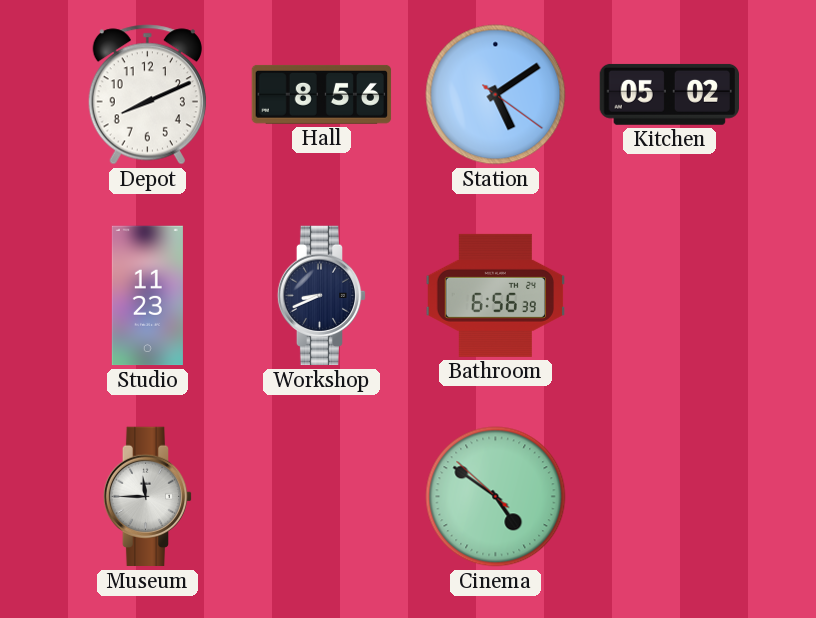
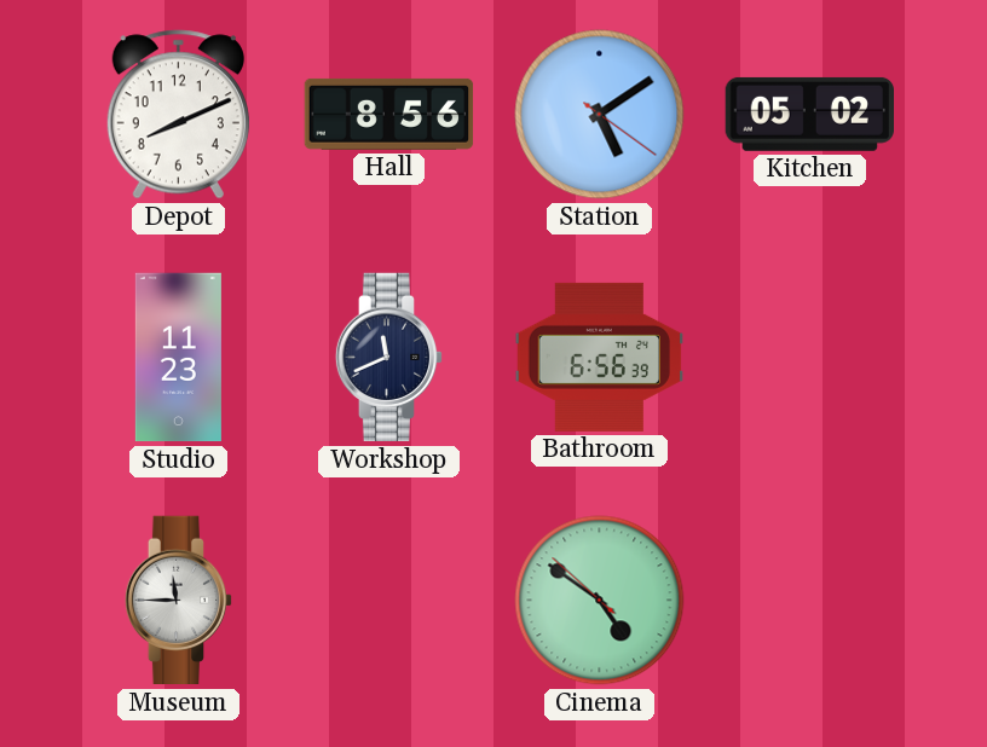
Workshop: 8:41 -> 11:41 (389, 358)
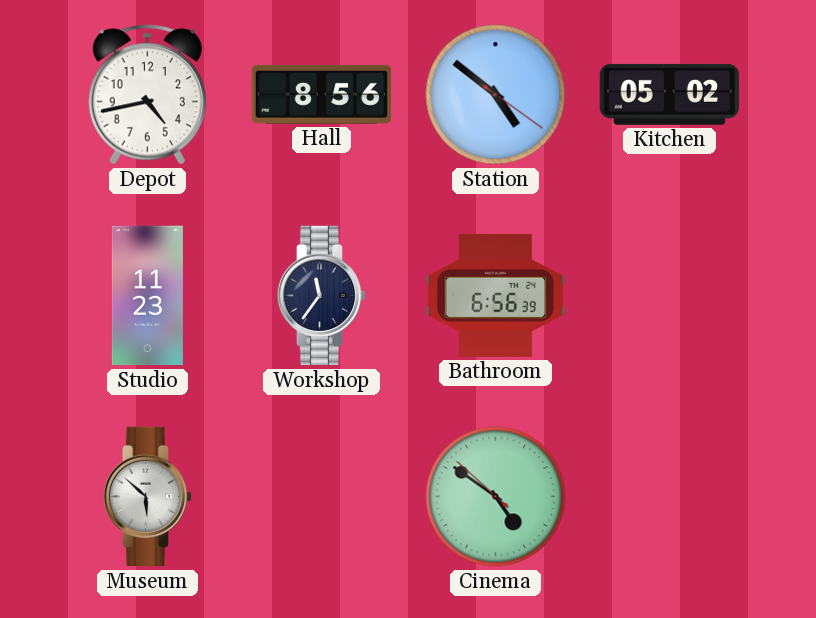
Depot: 8:11 -> 4:43 (147, 95)
Station: 5:09 -> 4:51 (496, 95)
Workshop: 11:41 -> 11:36 (322, 296)
Museum: 11:45 -> 5:52 (148, 497)
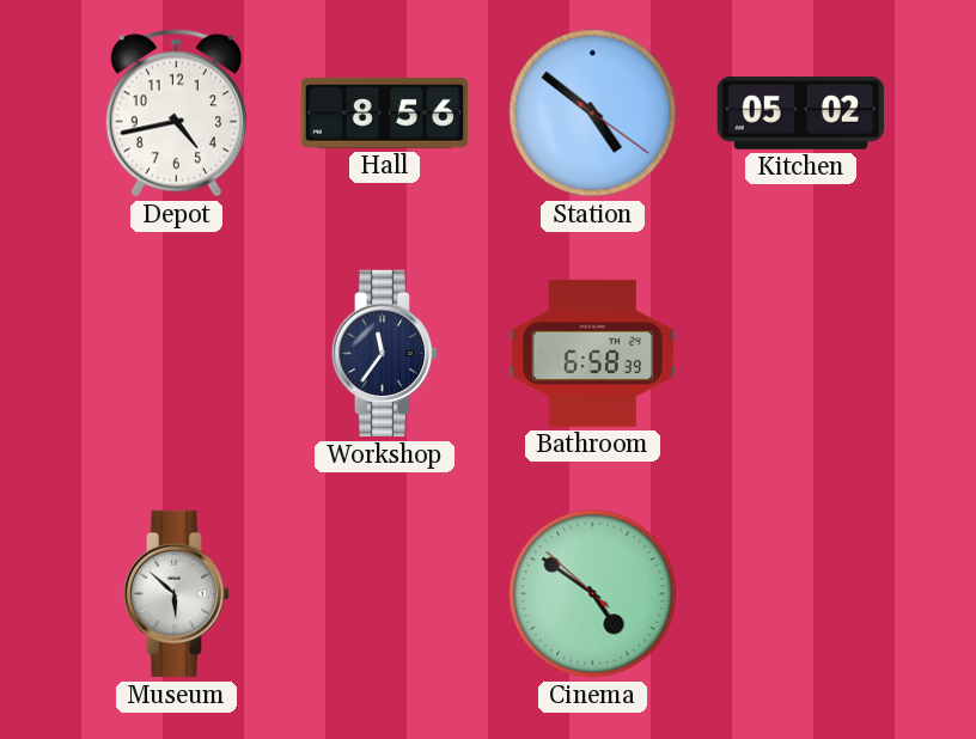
Studio: 11:23 -> none (147, 296)
Bathroom: 6:56 -> 6:58 (592, 353)
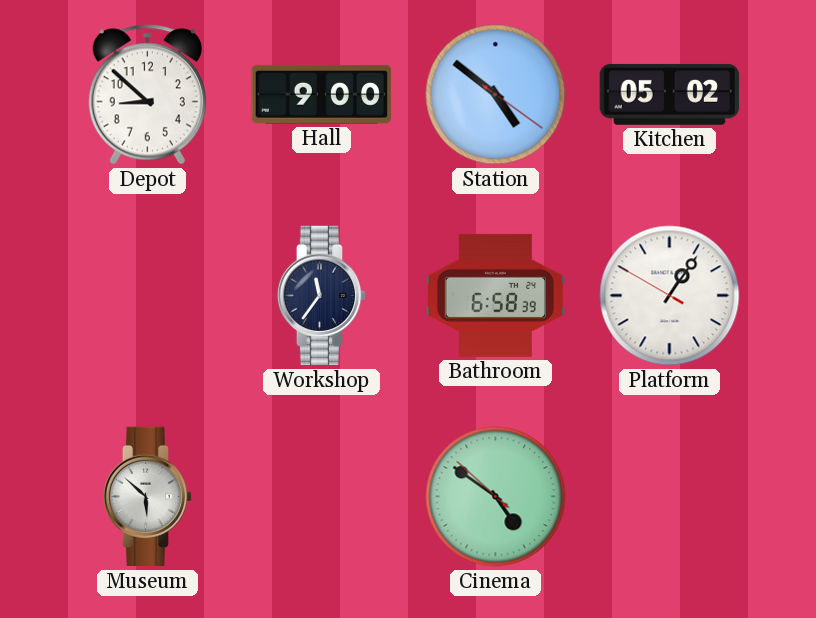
Depot: 4:43 -> 8:52 (147, 95)
Hall: 8:56 -> 9:00 (322, 94)
Platform: none -> 1:05 (670, 296)
